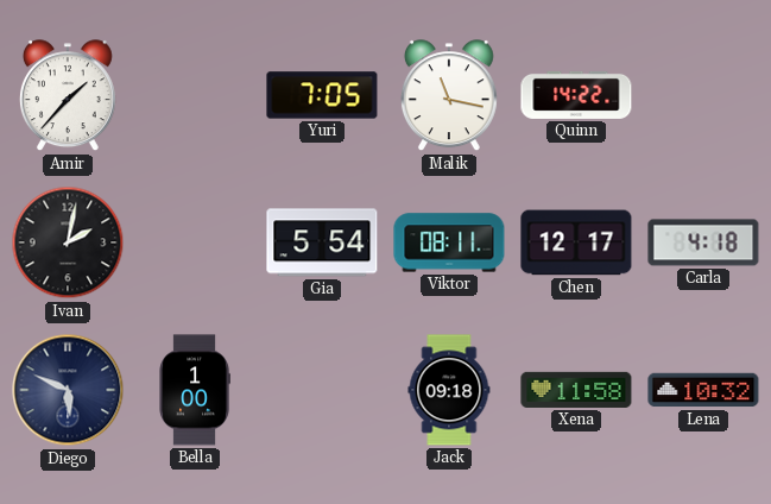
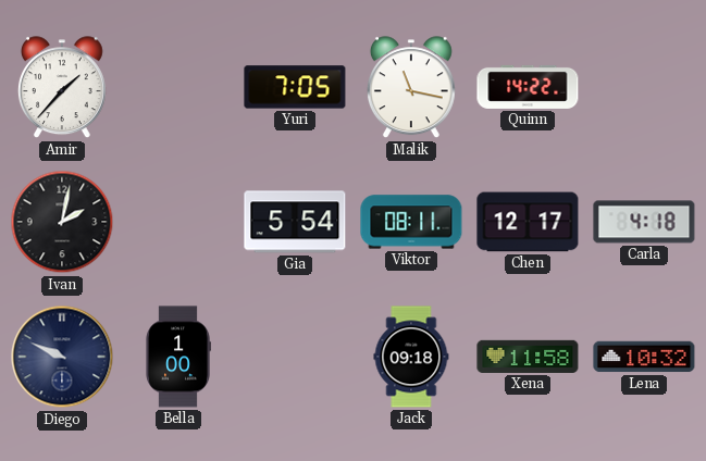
Diego: 5:49 -> 9:49 (62, 357)
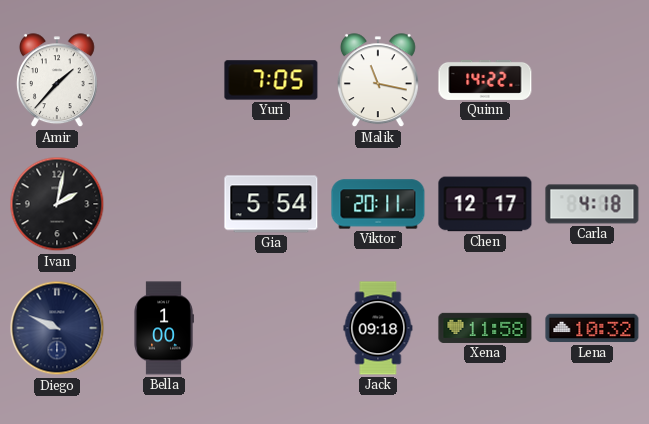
Viktor: 08:11 -> 20:11 (378, 204)
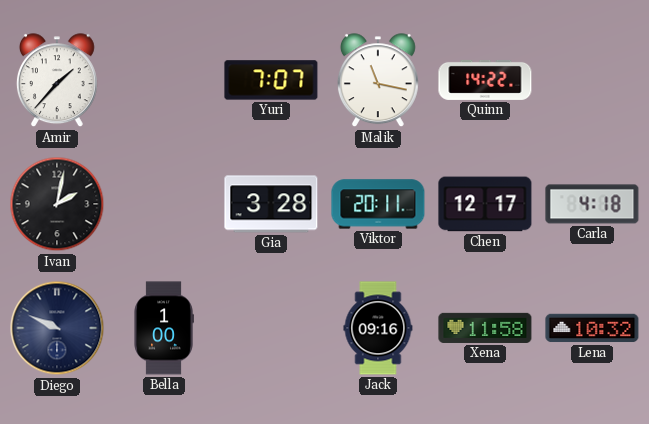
Yuri: 7:05 -> 7:07 (271, 80)
Gia: 5:54 -> 3:28 (271, 204)
Jack: 09:18 -> 09:16 (378, 328)
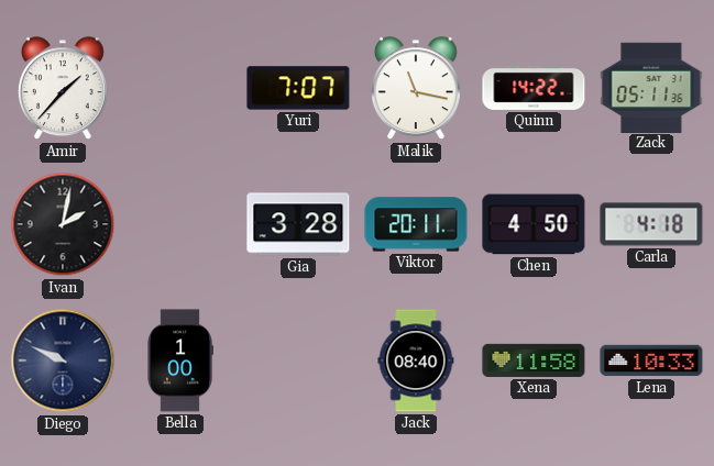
Zack: none -> 05:11 (651, 87)
Chen: 12:17 -> 4:50 (534, 224)
Jack: 09:16 -> 08:40 (416, 360)
Lena: 10:32 -> 10:33 (651, 360)
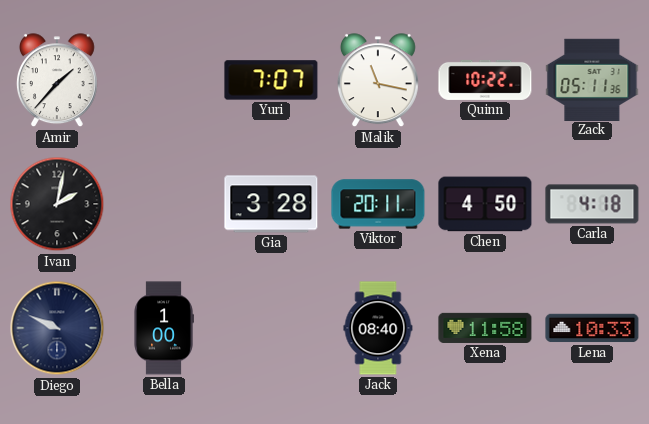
Quinn: 14:22 -> 10:22 (485, 80)
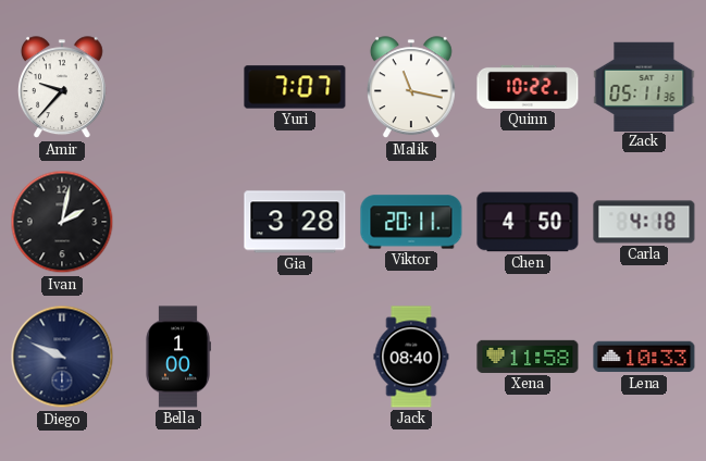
Amir: 1:37 -> 9:37 (62, 88)
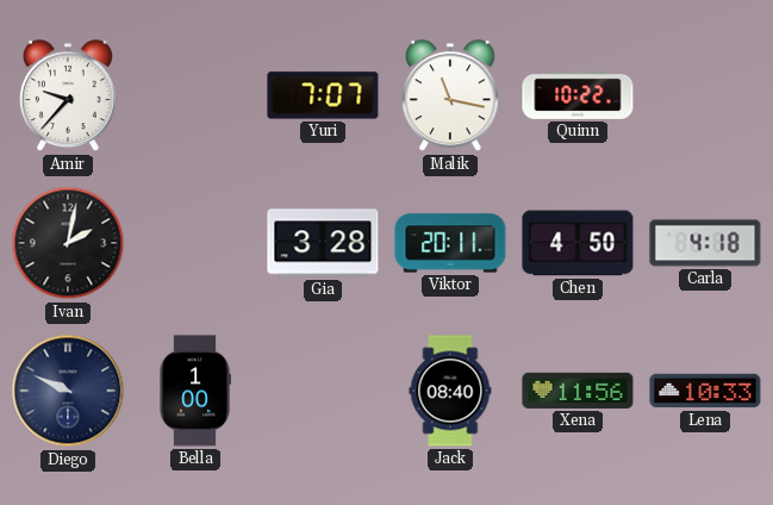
Zack: 05:11 -> none (644, 86)
Xena: 11:58 -> 11:56 (578, 391)
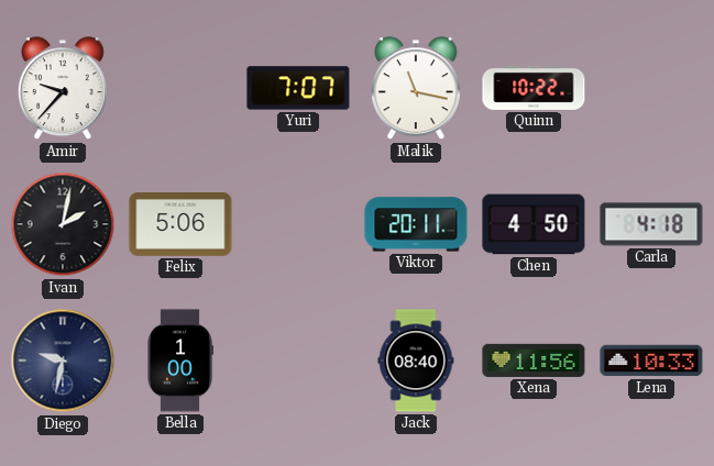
Felix: none -> 5:06 (180, 225)
Gia: 3:28 -> none (323, 243)
Diego: 9:49 -> 9:32 (63, 360)
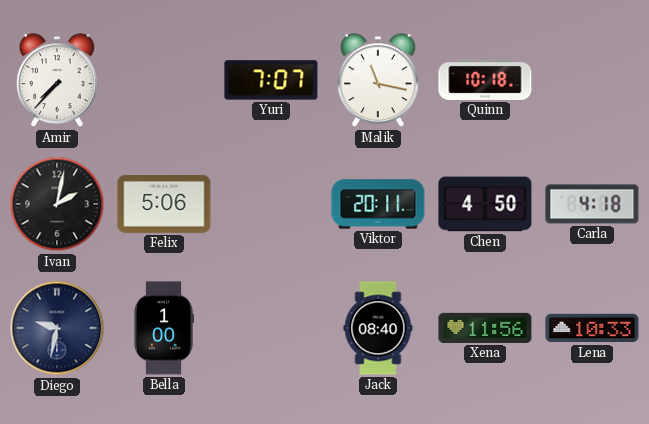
Amir: 9:37 -> 7:37 (57, 81)
Quinn: 10:22 -> 10:18 (485, 80)
